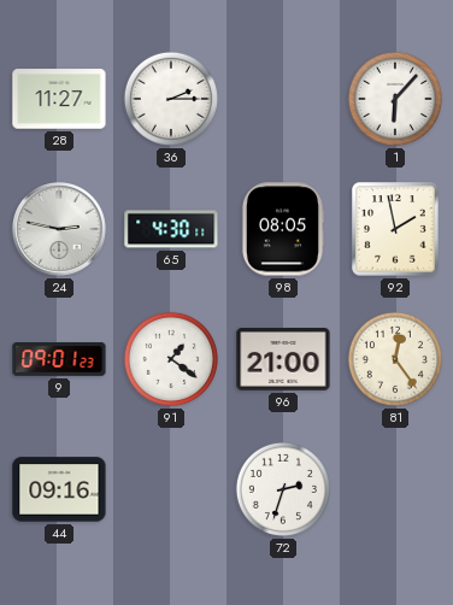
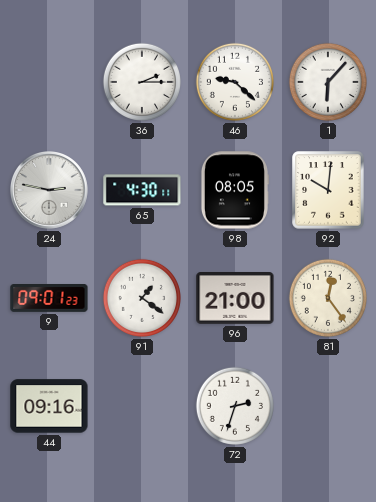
28: 11:27 -> none (59, 99)
46: none -> 9:22 (235, 82)
92: 1:58 -> 10:01 (328, 190)
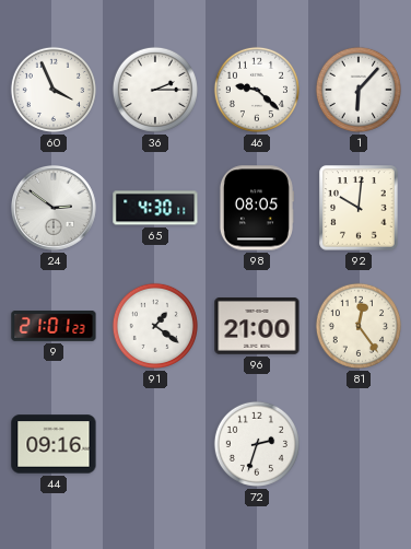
60: none -> 3:56 (54, 90)
24: 2:47 -> 2:51 (55, 209)
9: 09:01 -> 21:01 (54, 326)
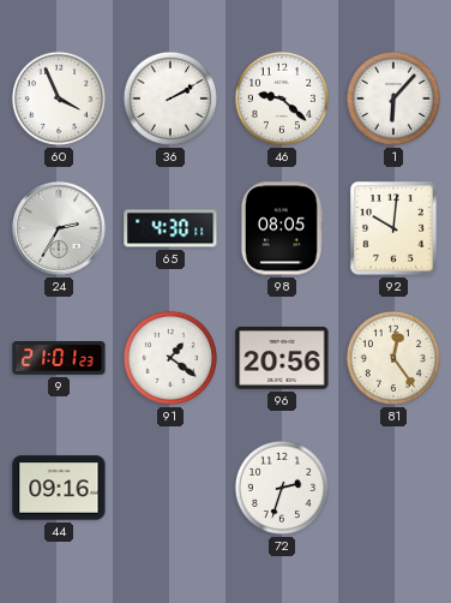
36: 2:15 -> 2:10 (170, 98)
24: 2:51 -> 2:35 (60, 229)
96: 21:00 -> 20:56 (282, 359)
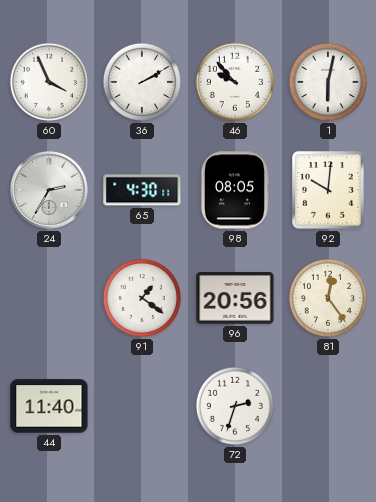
46: 9:22 -> 9:53 (235, 82)
1: 6:07 -> 6:02 (328, 82)
9: 21:01 -> none (59, 358)
44: 09:16 -> 11:40 (49, 406)
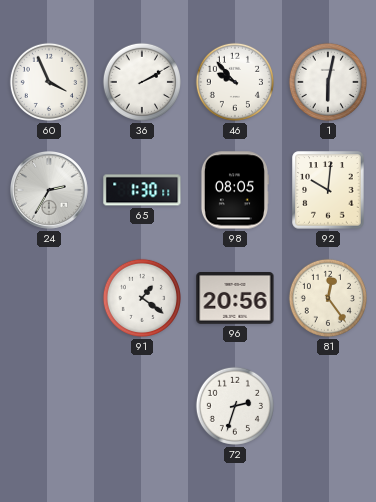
65: 4:30 -> 1:30 (142, 190)
44: 11:40 -> none (49, 406)
